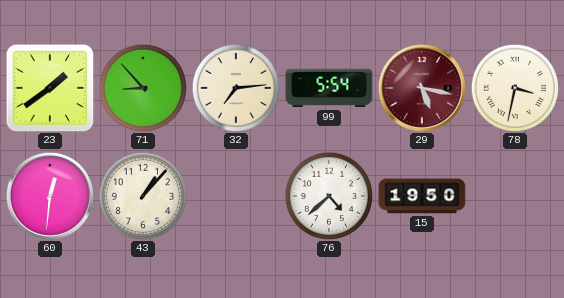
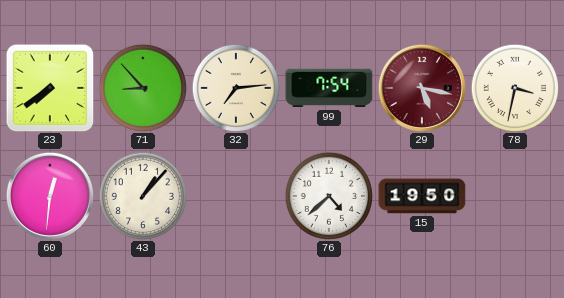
23: 1:39 -> 7:39 (50, 88)
99: 5:54 -> 7:54 (329, 88)
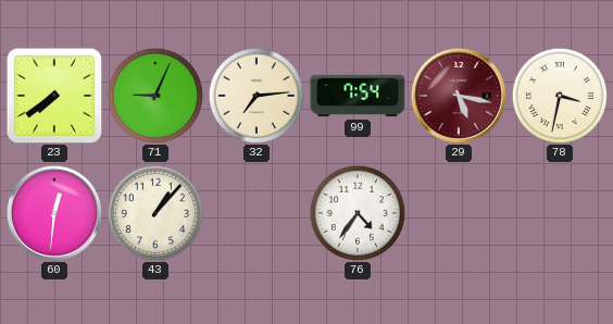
71: 8:53 -> 9:04 (155, 96)
76: 4:38 -> 4:36 (358, 213)
15: 19:50 -> none (422, 196)
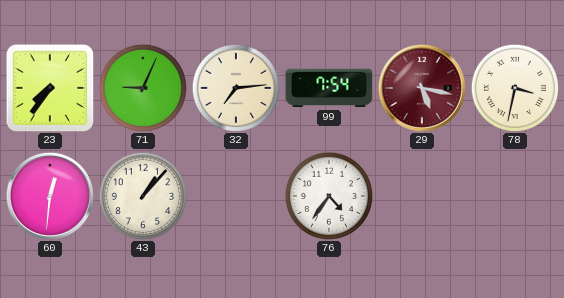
23: 7:39 -> 7:36 (50, 88)
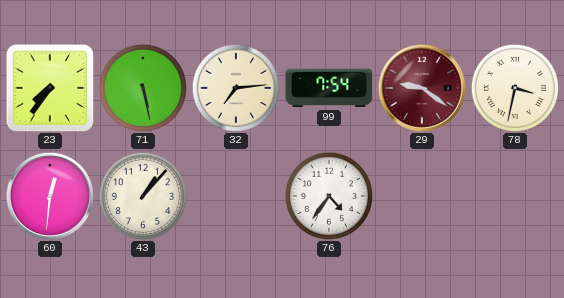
71: 9:04 -> 5:28 (143, 88)
29: 5:17 -> 9:21 (422, 88)
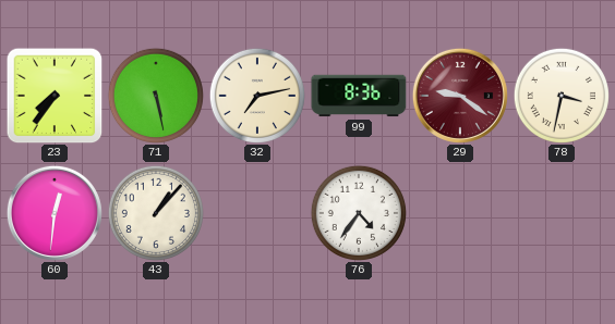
32: 7:14 -> 7:13 (257, 96)
99: 7:54 -> 8:36 (359, 96)
